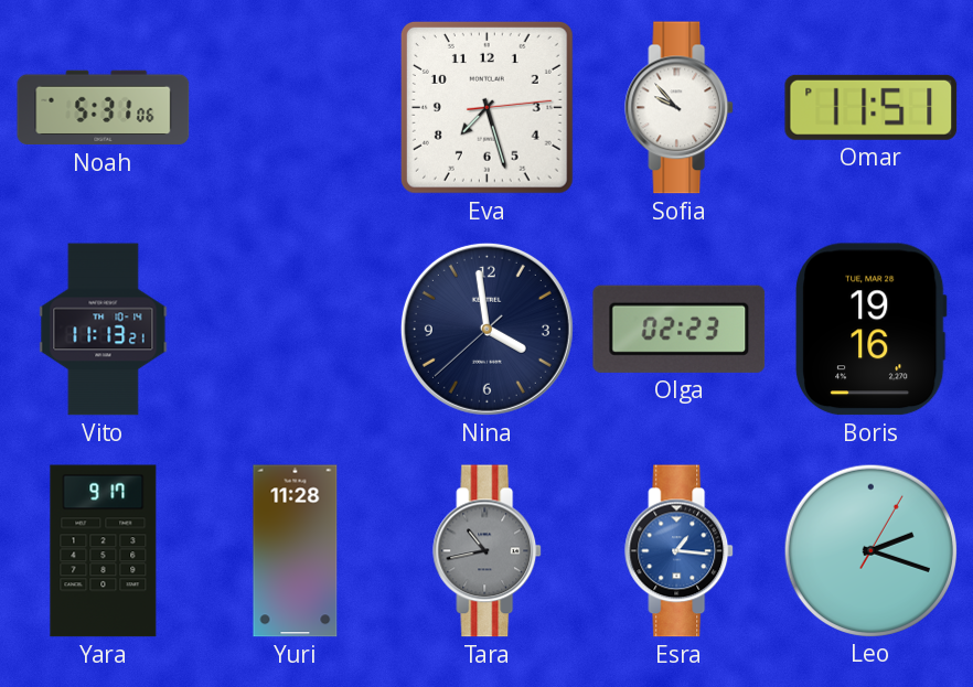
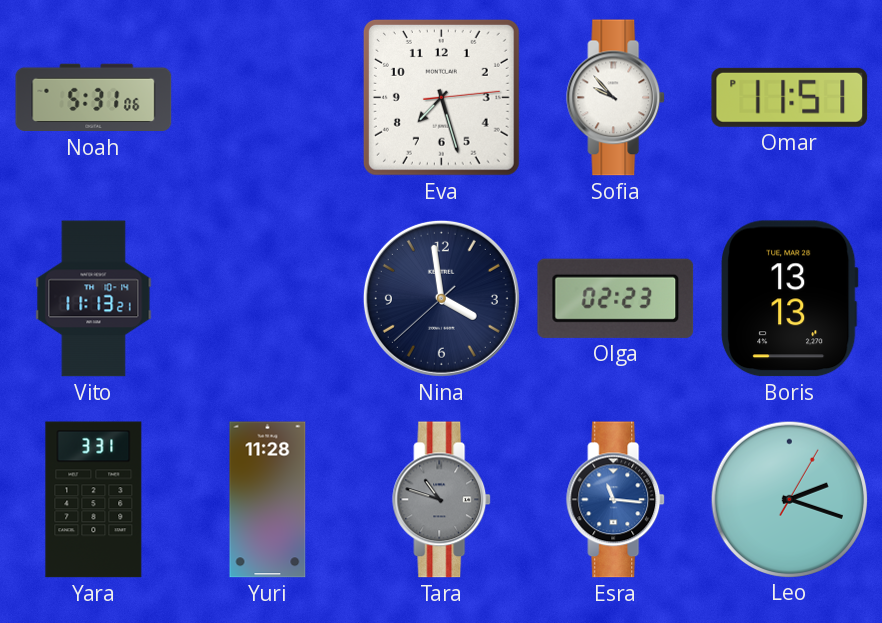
Boris: 19:16 -> 13:13 (790, 299)
Yara: 9:17 -> 3:31 (94, 500)
Tara: 10:43 -> 10:48 (442, 500)
Esra: 1:16 -> 11:16 (616, 500)
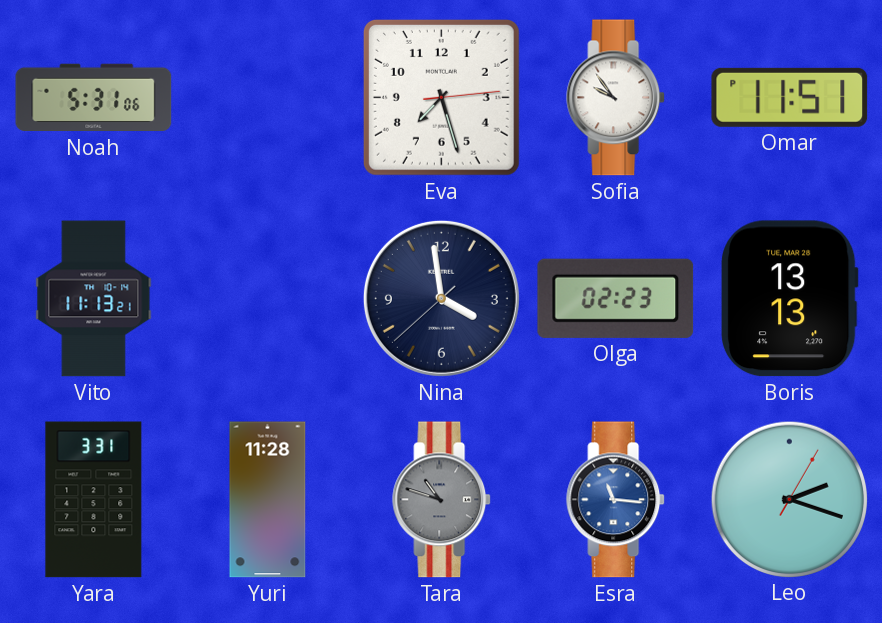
Sofia: 9:53 -> 9:54 (616, 98)
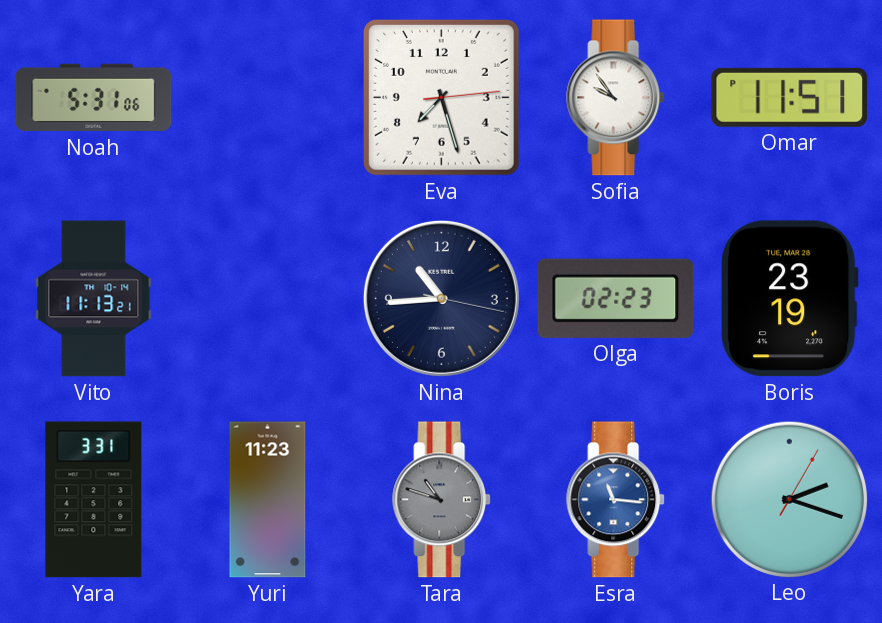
Nina: 3:58 -> 10:44 (441, 298)
Boris: 13:13 -> 23:19 (790, 299)
Yuri: 11:28 -> 11:23 (268, 500)
